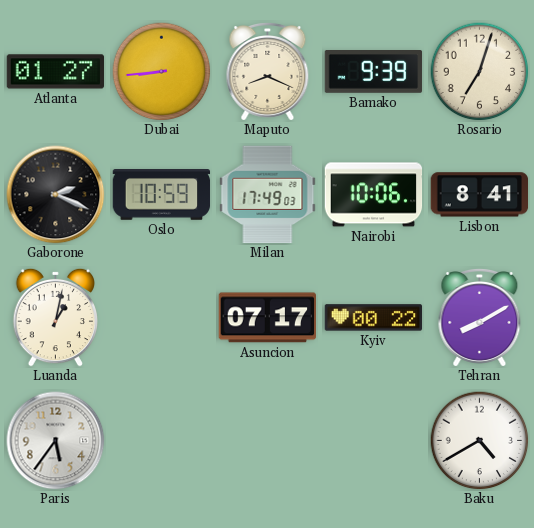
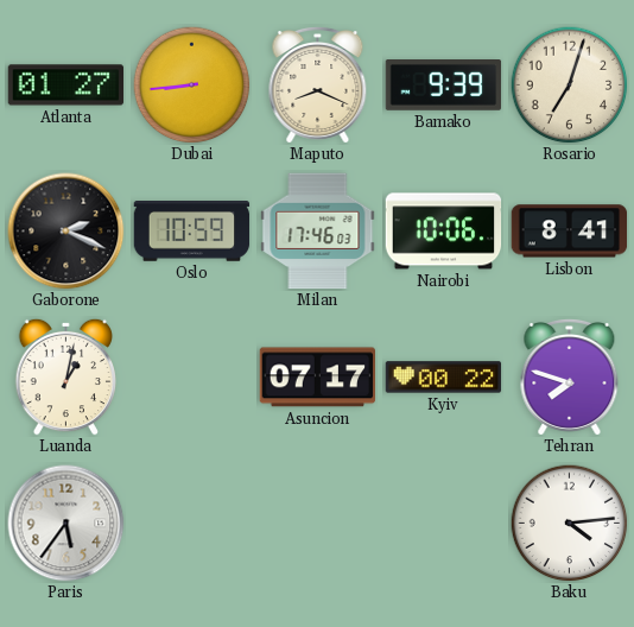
Milan: 17:49 -> 17:46 (318, 232)
Tehran: 8:10 -> 7:48 (570, 378)
Baku: 4:40 -> 4:14 (570, 524)
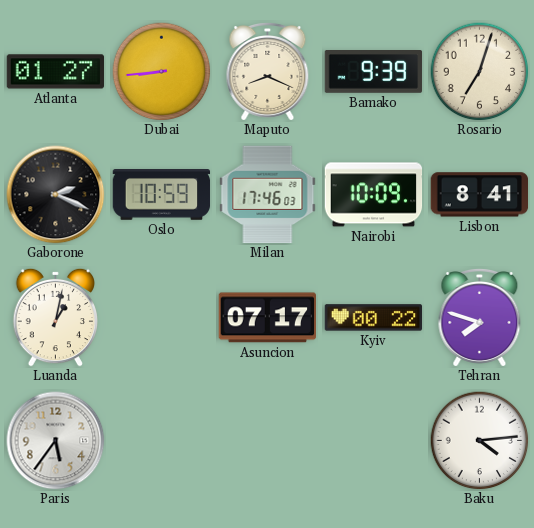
Nairobi: 10:06 -> 10:09 (374, 195)
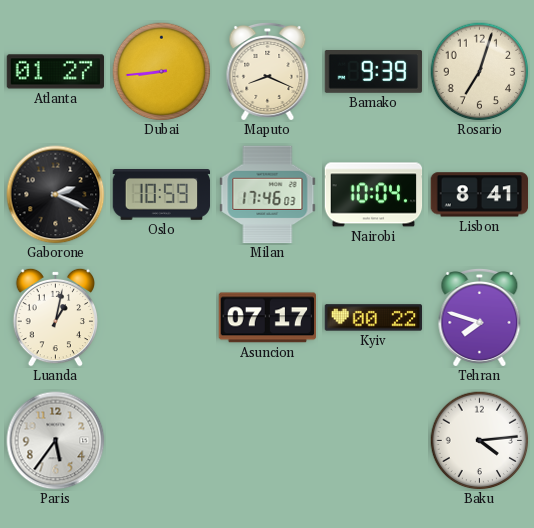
Nairobi: 10:09 -> 10:04 (374, 195)
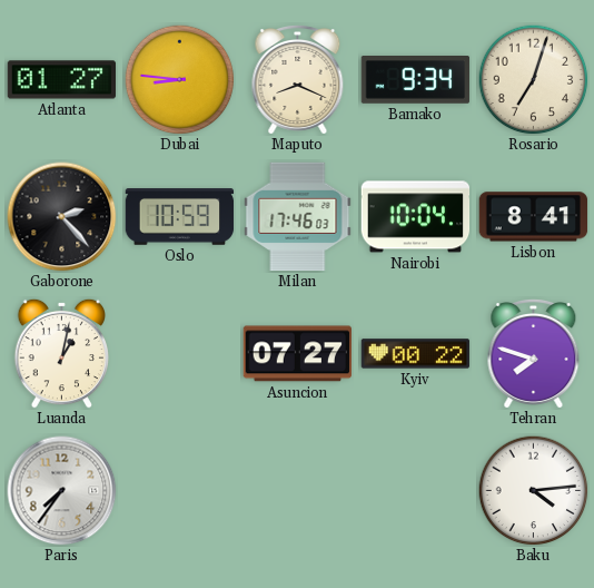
Dubai: 8:44 -> 8:46 (180, 80)
Bamako: 9:39 -> 9:34 (416, 80)
Gaborone: 2:19 -> 2:23 (62, 217)
Asuncion: 07:17 -> 07:27 (297, 354)
Paris: 5:36 -> 7:36 (62, 491)
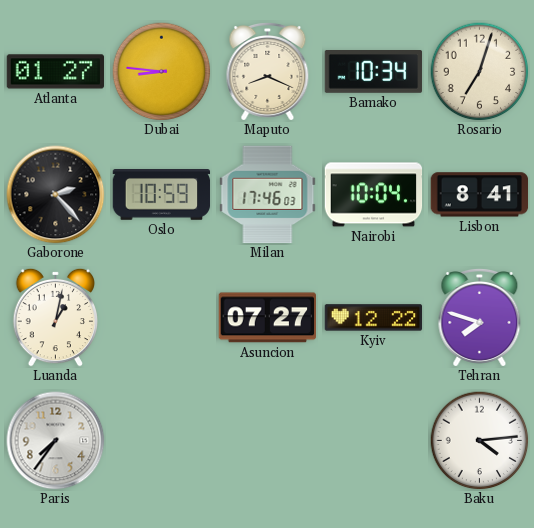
Bamako: 9:34 -> 10:34 (374, 72)
Kyiv: 00:22 -> 12:22 (374, 318)
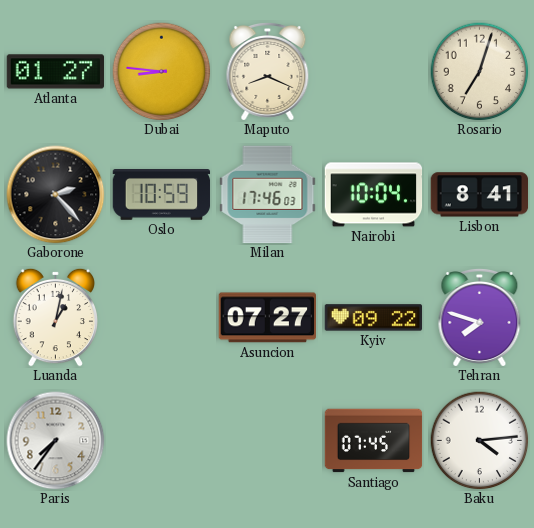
Bamako: 10:34 -> none (374, 72)
Kyiv: 12:22 -> 09:22 (374, 318)
Santiago: none -> 07:45 (374, 441)
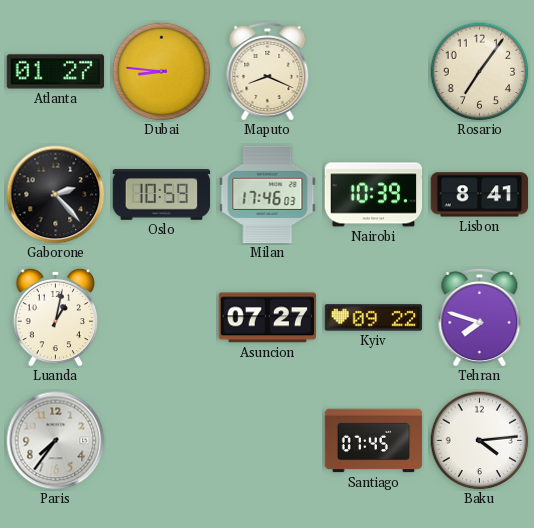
Rosario: 7:03 -> 7:06 (480, 72)
Nairobi: 10:04 -> 10:39 (374, 195)
